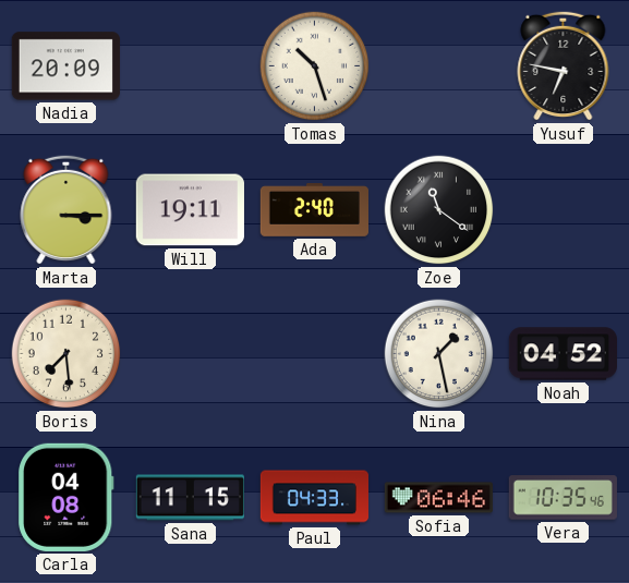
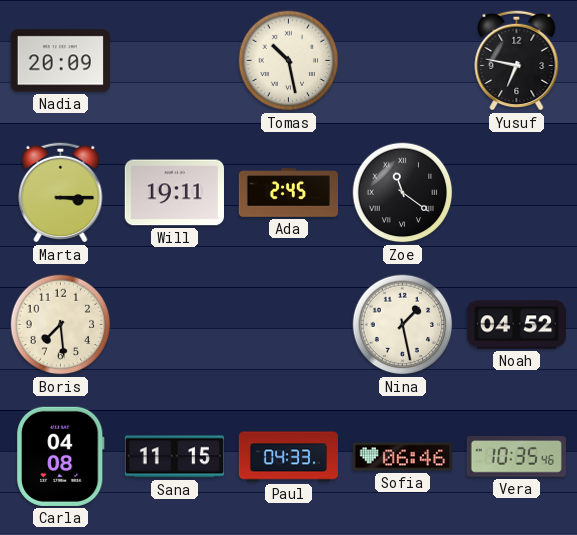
Tomas: 10:27 -> 10:28 (289, 61)
Ada: 2:40 -> 2:45 (288, 193)
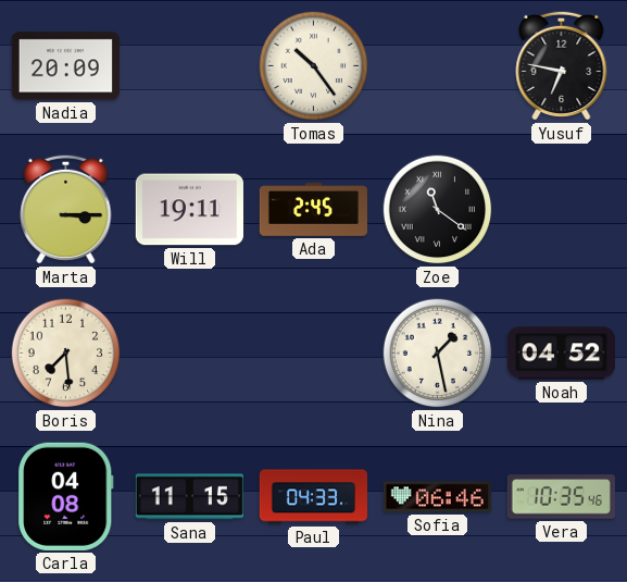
Tomas: 10:28 -> 10:24 (314, 66)
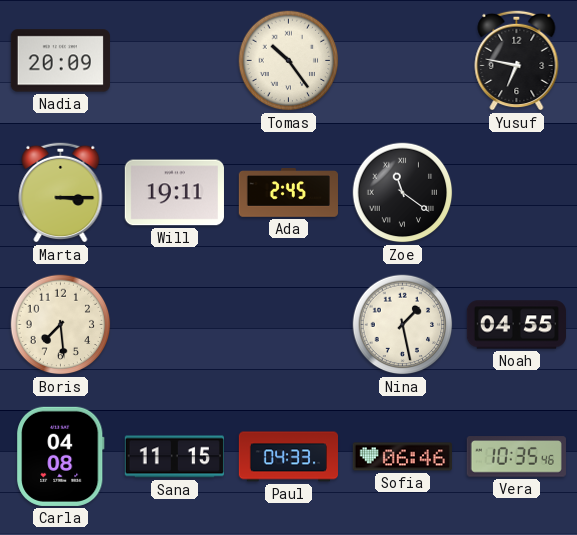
Noah: 04:52 -> 04:55 (516, 325)
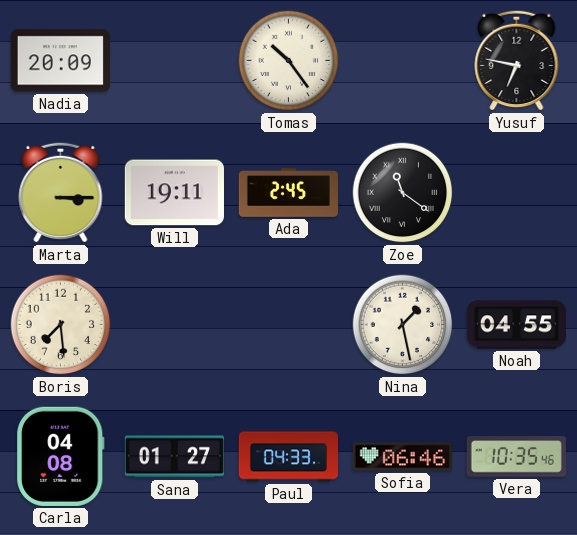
Sana: 11:15 -> 01:27 (174, 457)
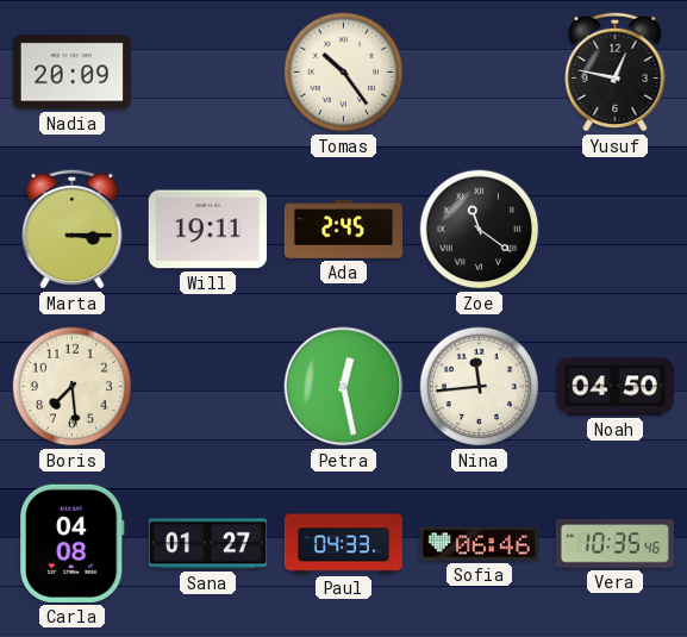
Yusuf: 6:47 -> 12:47 (616, 71)
Petra: none -> 12:28 (344, 387)
Nina: 1:28 -> 11:44 (480, 387)
Noah: 04:55 -> 04:50 (614, 387)
